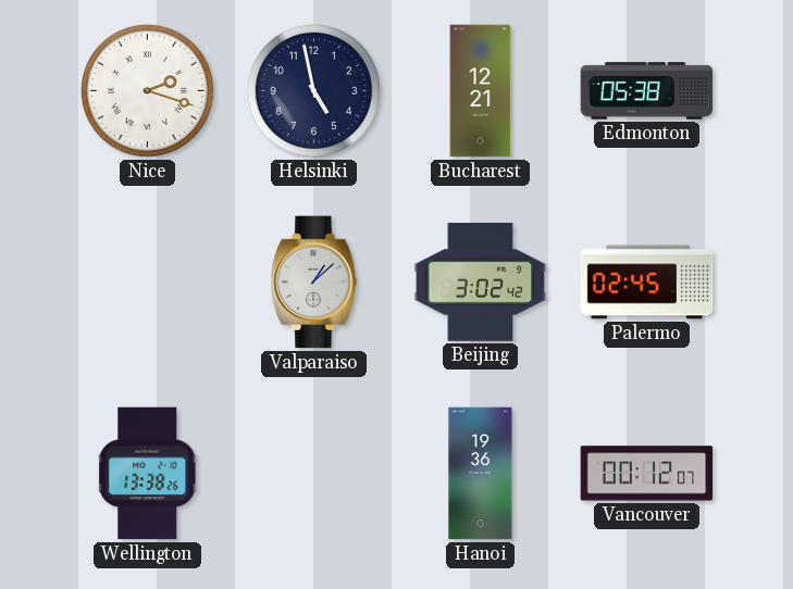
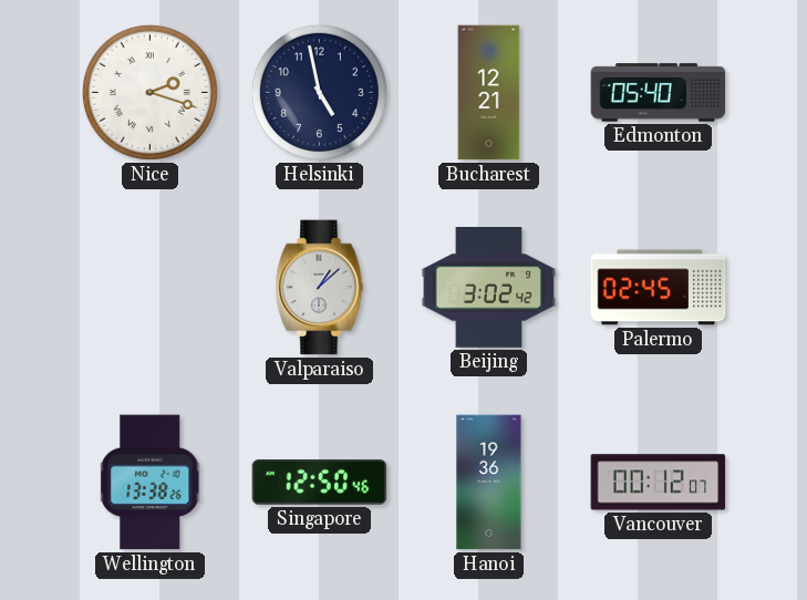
Edmonton: 05:38 -> 05:40 (659, 93)
Singapore: none -> 12:50 (320, 483)
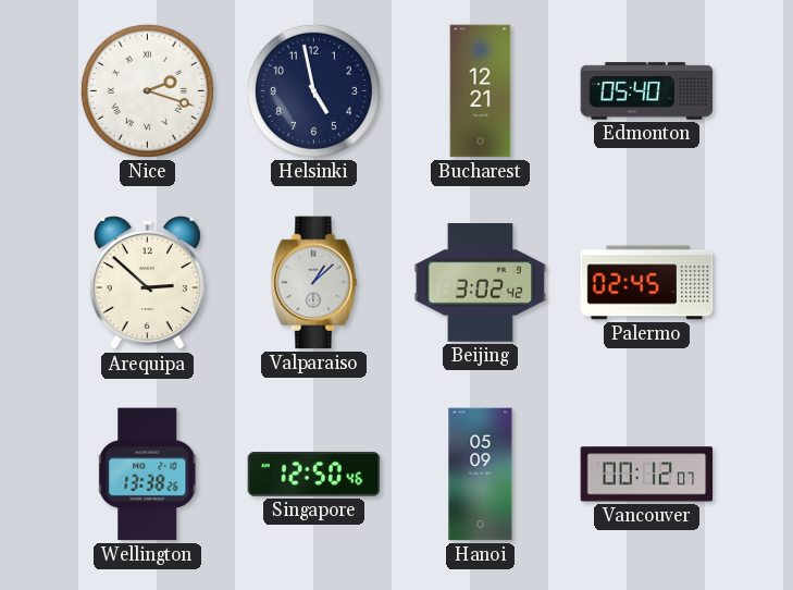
Arequipa: none -> 2:52 (147, 283)
Hanoi: 19:36 -> 05:09 (481, 475)
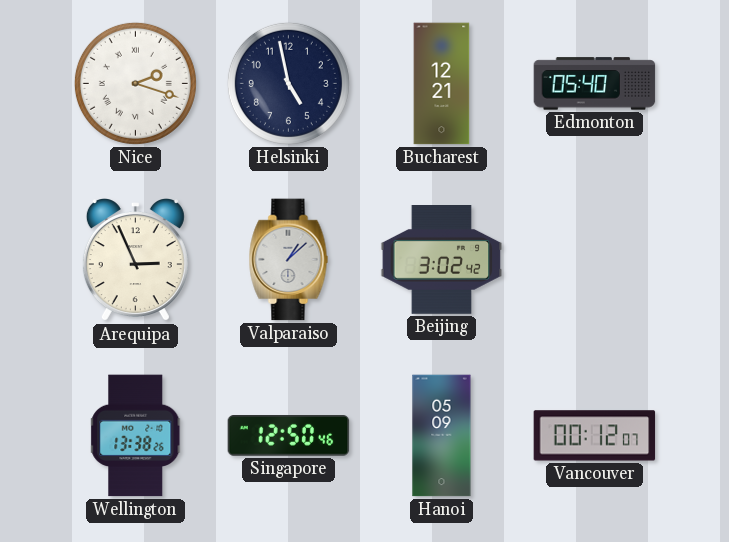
Arequipa: 2:52 -> 2:56 (135, 260)
Palermo: 02:45 -> none (647, 283)
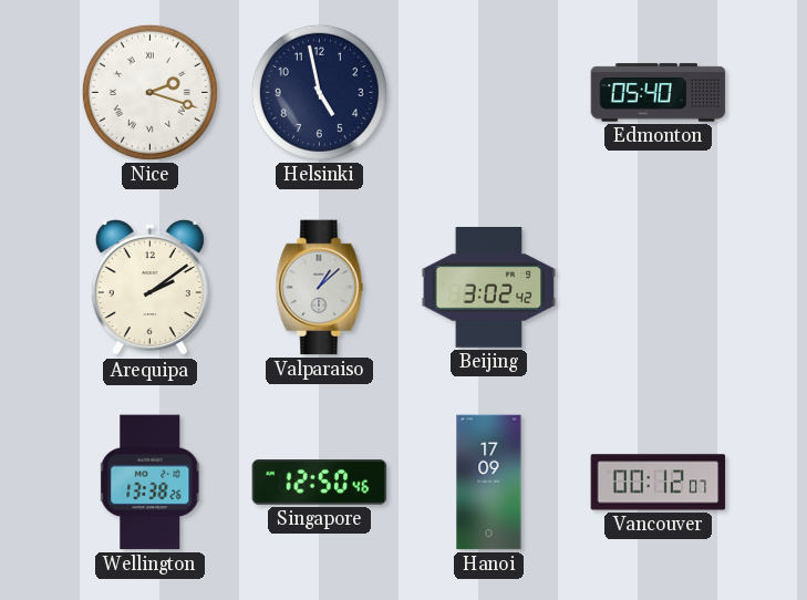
Bucharest: 12:21 -> none (442, 84)
Arequipa: 2:56 -> 2:09 (149, 288)
Hanoi: 05:09 -> 17:09 (489, 483)
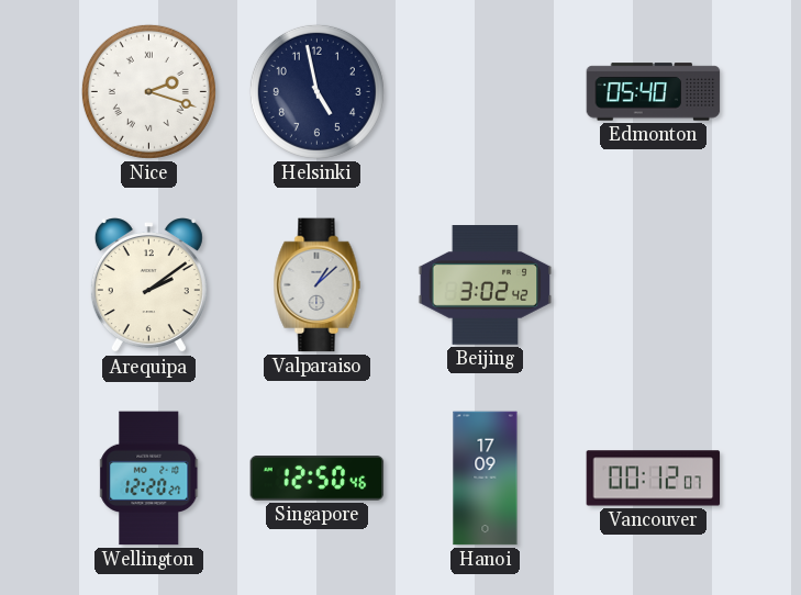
Wellington: 13:38 -> 12:20 (149, 479)
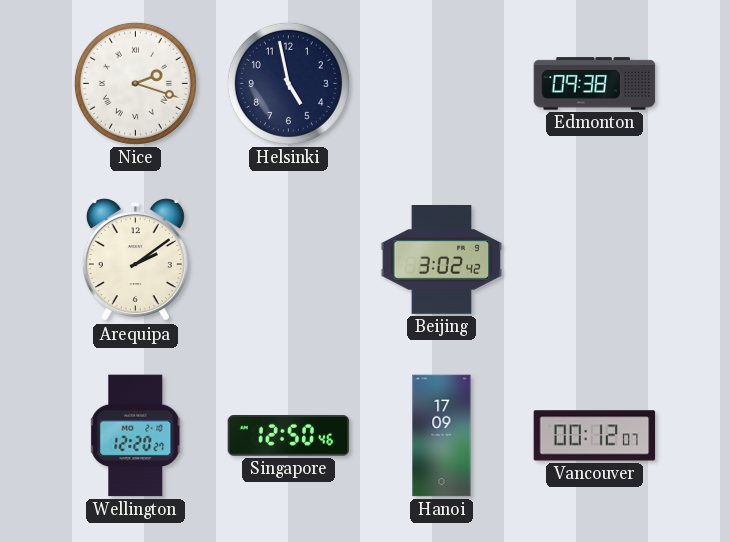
Edmonton: 05:40 -> 09:38 (595, 84)
Valparaiso: 1:08 -> none (318, 285)
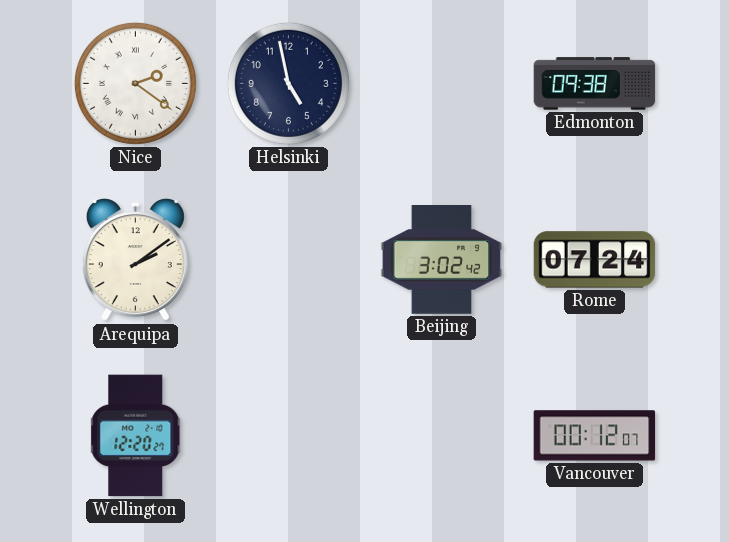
Nice: 2:18 -> 2:21 (135, 83)
Rome: none -> 07:24 (595, 260)
Singapore: 12:50 -> none (289, 436)
Hanoi: 17:09 -> none (442, 436)
